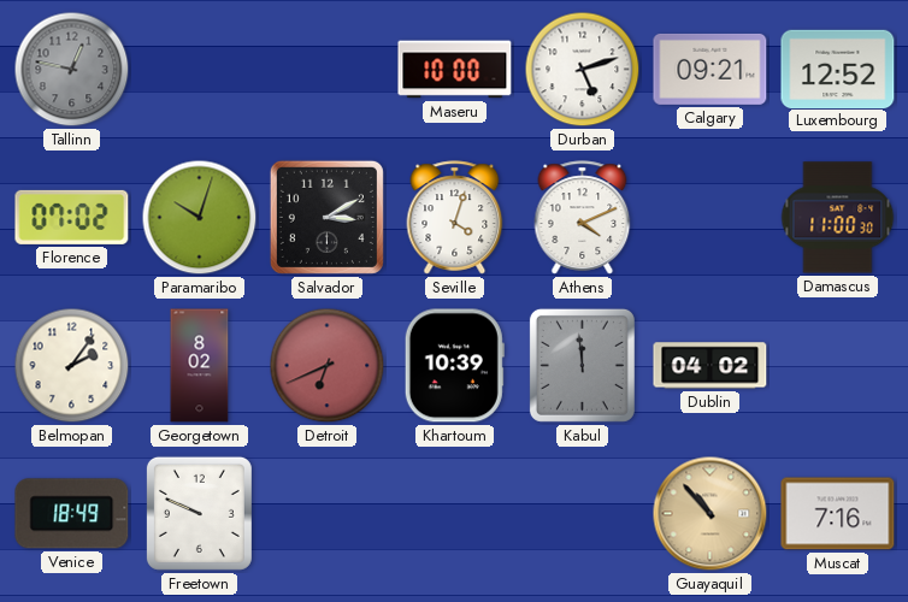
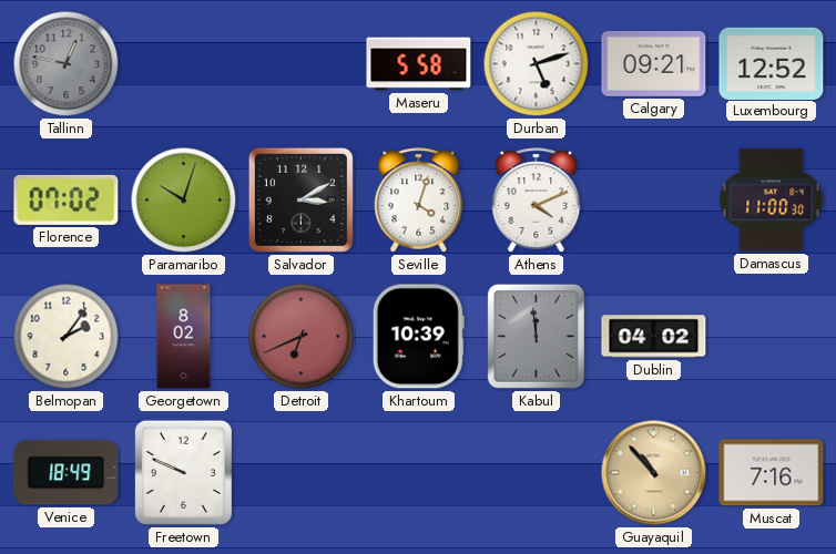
Maseru: 10:00 -> 5:58 (419, 64)
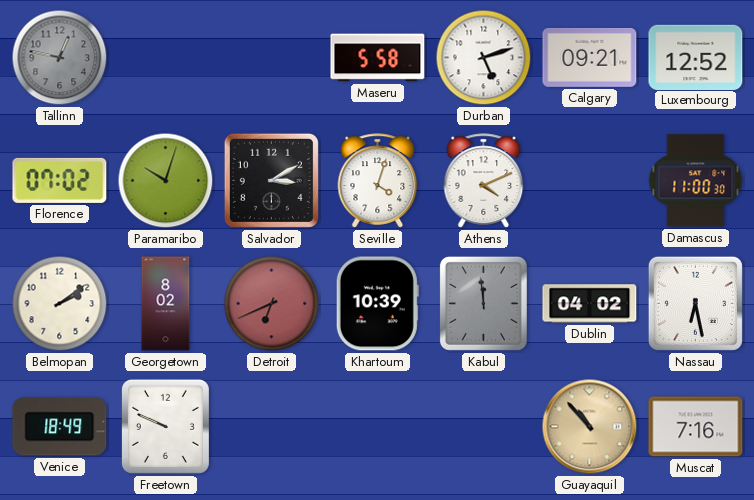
Belmopan: 2:06 -> 2:09 (60, 304)
Nassau: none -> 6:28 (695, 303)
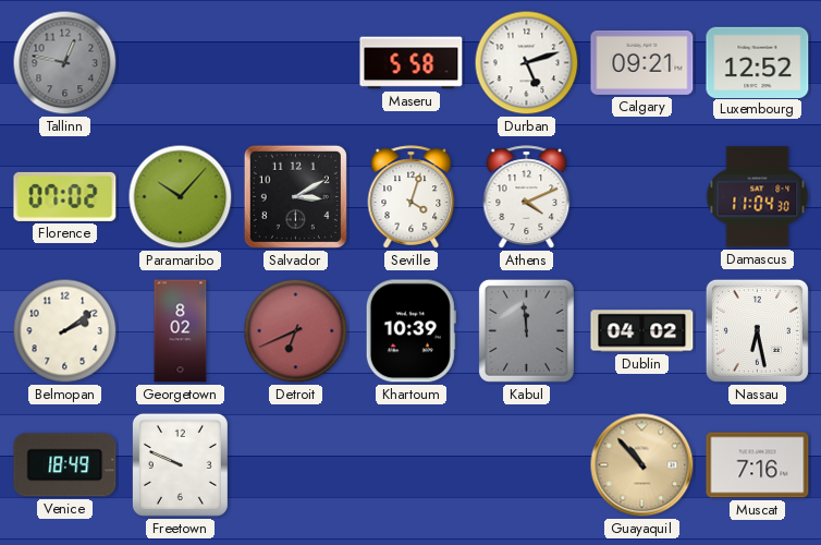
Paramaribo: 10:03 -> 10:07 (181, 197)
Damascus: 11:00 -> 11:04 (758, 197)
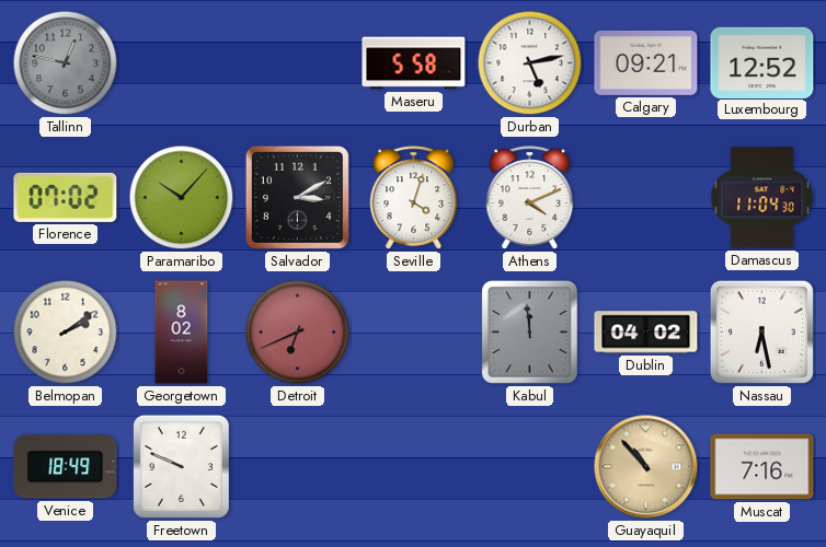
Durban: 5:12 -> 5:13 (530, 63)
Khartoum: 10:39 -> none (410, 331)
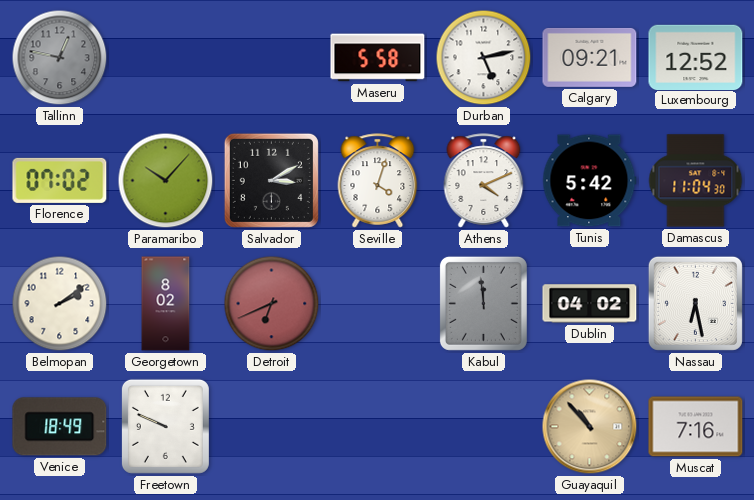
Tunis: none -> 5:42 (590, 181)
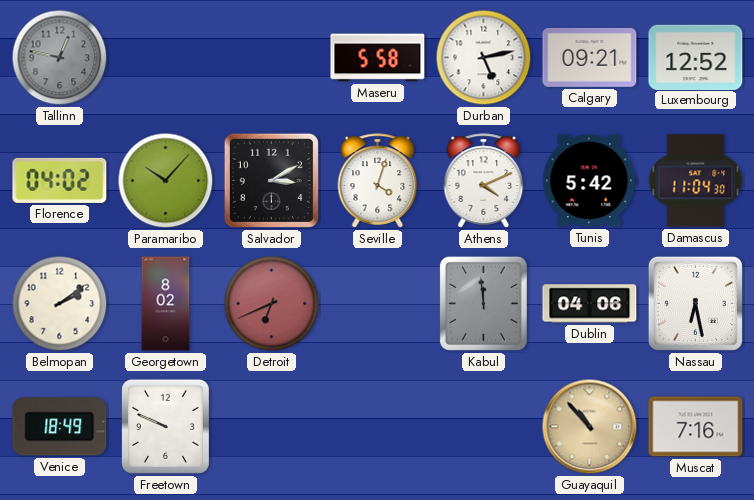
Florence: 07:02 -> 04:02 (60, 180)
Dublin: 04:02 -> 04:06 (590, 304)
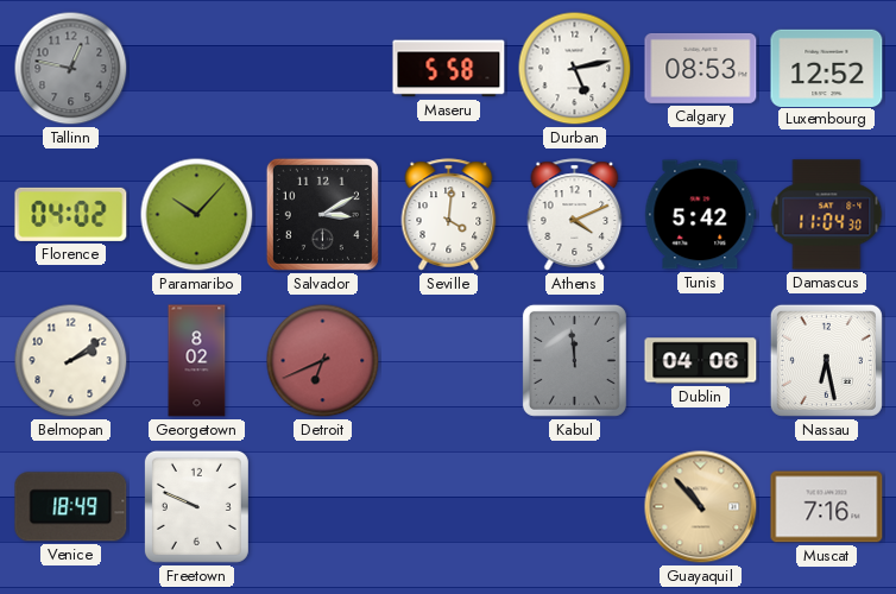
Calgary: 09:21 -> 08:53 (701, 68)
Seville: 4:03 -> 4:01 (449, 215)
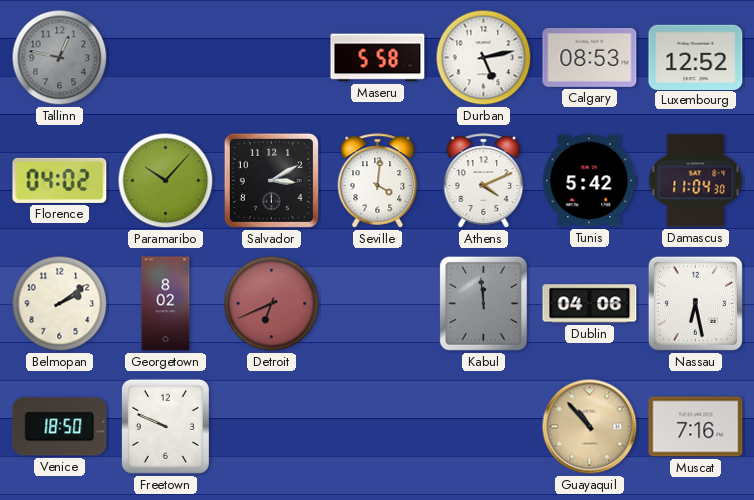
Venice: 18:49 -> 18:50 (60, 427)
